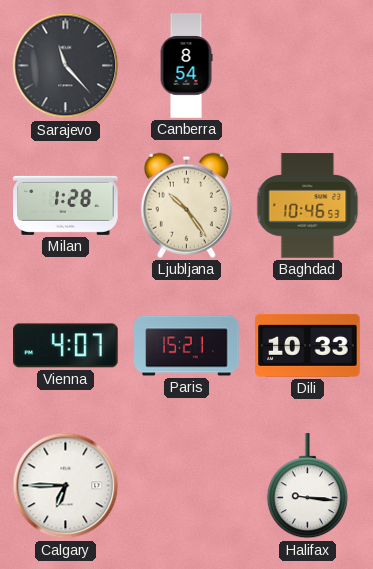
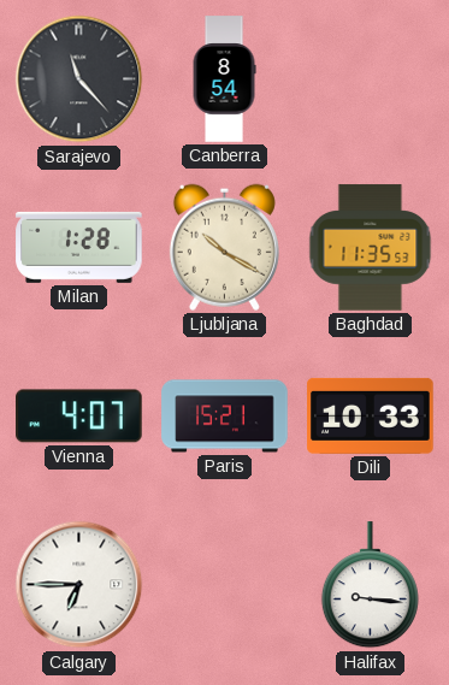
Ljubljana: 10:24 -> 10:20 (224, 247)
Baghdad: 10:46 -> 11:35 (371, 248)
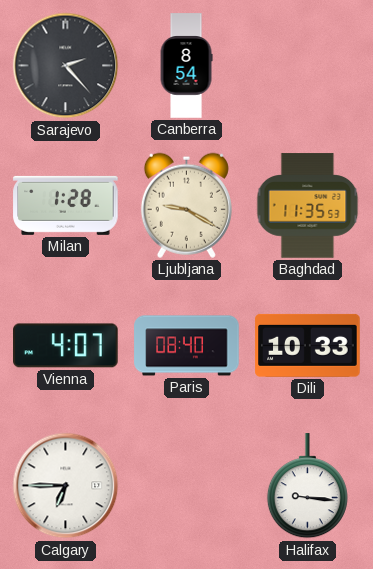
Sarajevo: 11:23 -> 2:23 (66, 66)
Ljubljana: 10:20 -> 9:20 (186, 205)
Paris: 15:21 -> 08:40 (187, 346)
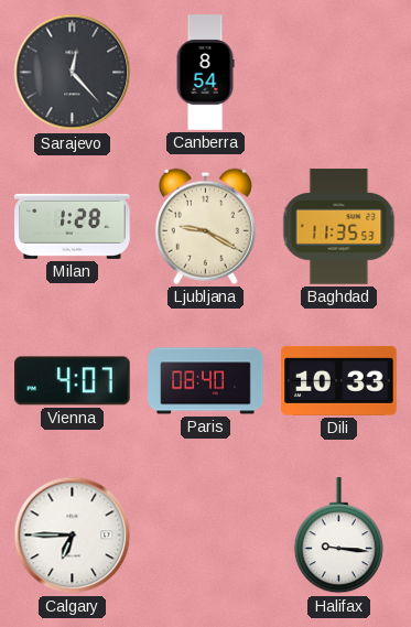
Sarajevo: 2:23 -> 12:23 (73, 73)
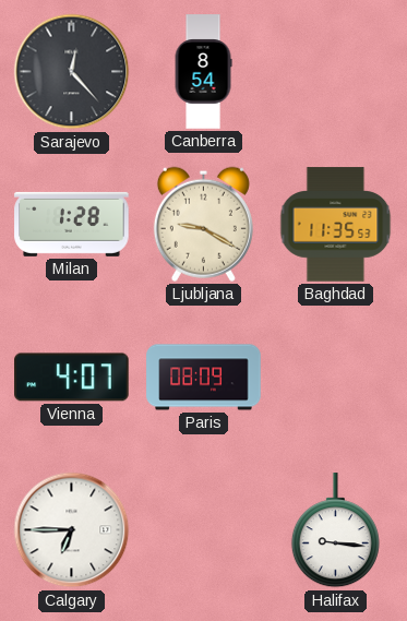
Paris: 08:40 -> 08:09 (204, 378)
Dili: 10:33 -> none (339, 380)
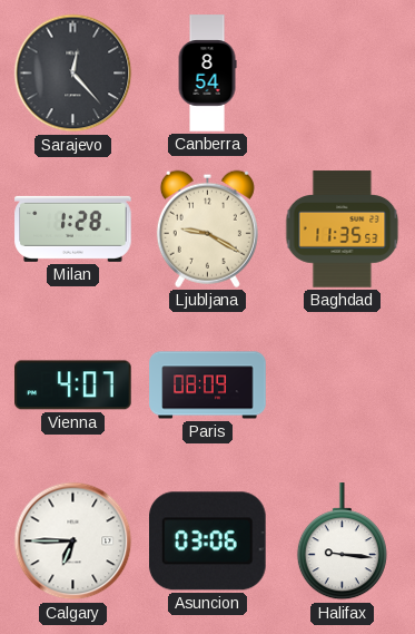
Asuncion: none -> 03:06 (208, 542)
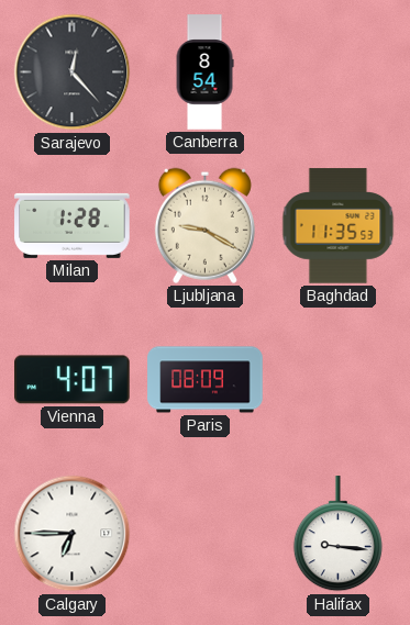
Asuncion: 03:06 -> none (208, 542)
